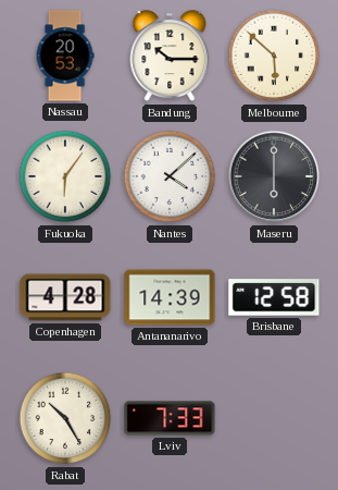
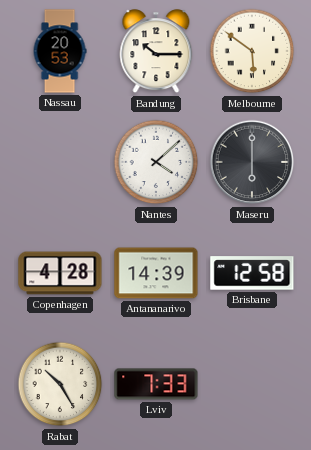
Melbourne: 5:52 -> 5:51 (252, 51)
Fukuoka: 6:06 -> none (65, 176)
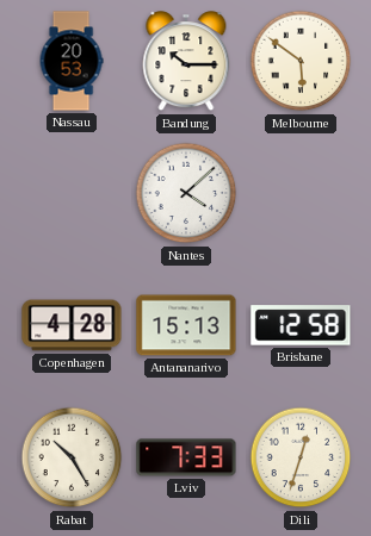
Maseru: 6:00 -> none (252, 162)
Antananarivo: 14:39 -> 15:13 (186, 325)
Dili: none -> 12:33 (301, 457)
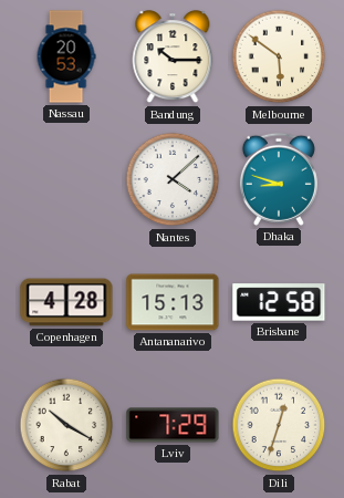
Dhaka: none -> 8:48 (279, 179)
Rabat: 10:25 -> 10:20 (66, 425)
Lviv: 7:33 -> 7:29 (173, 425)
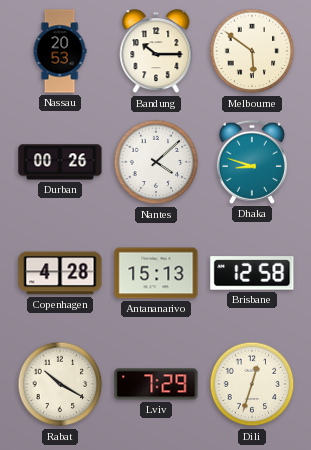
Durban: none -> 00:26 (60, 162)
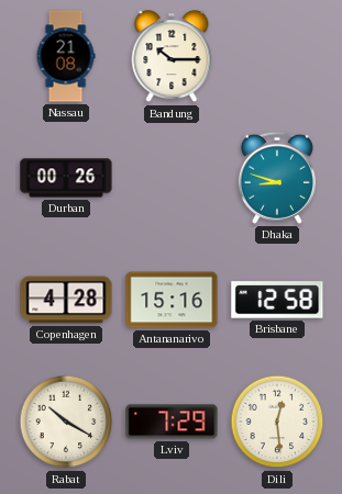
Nassau: 20:53 -> 21:08 (66, 56)
Melbourne: 5:51 -> none (252, 51)
Nantes: 4:08 -> none (156, 162)
Antananarivo: 15:13 -> 15:16 (172, 300)
Dili: 12:33 -> 12:29 (277, 422)
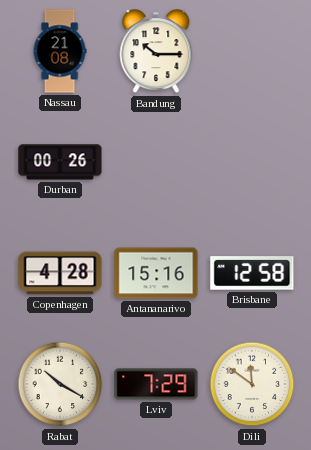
Dhaka: 8:48 -> none (277, 178)
Dili: 12:29 -> 11:51 (252, 384)
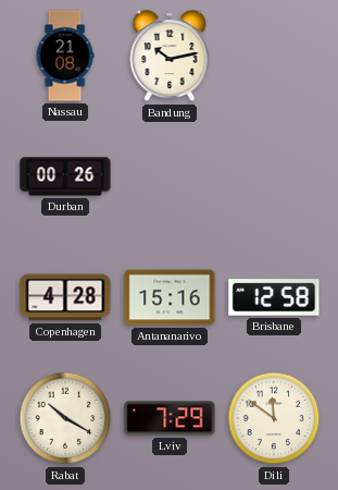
Bandung: 10:15 -> 10:13 (170, 57)
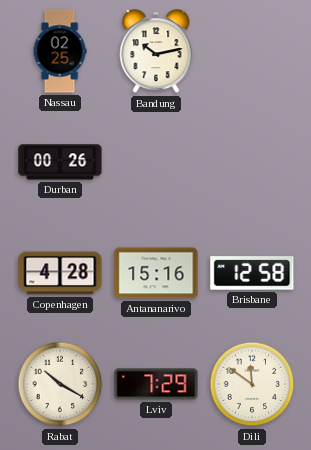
Nassau: 21:08 -> 02:25 (60, 51)
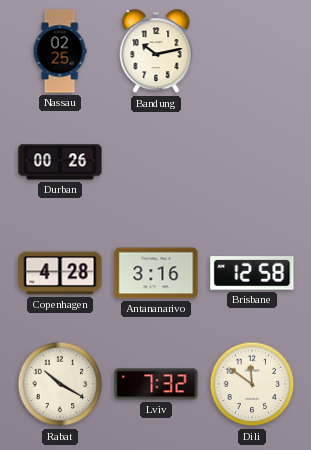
Antananarivo: 15:16 -> 3:16 (156, 273)
Lviv: 7:29 -> 7:32 (156, 384)
